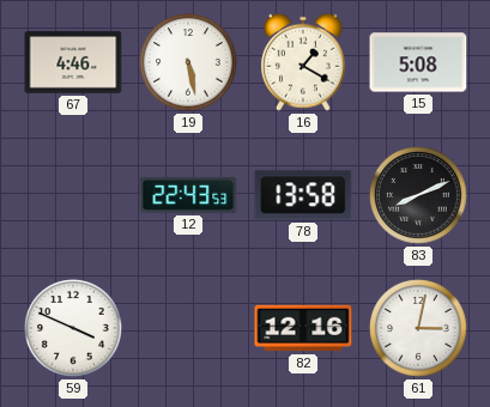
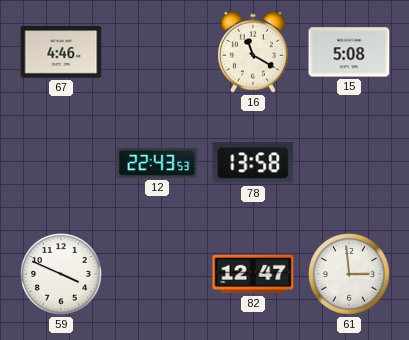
19: 5:28 -> none (188, 62)
16: 1:20 -> 11:20 (254, 52)
83: 8:11 -> none (418, 195)
82: 12:16 -> 12:47 (253, 274)
61: 3:02 -> 2:59 (349, 274)
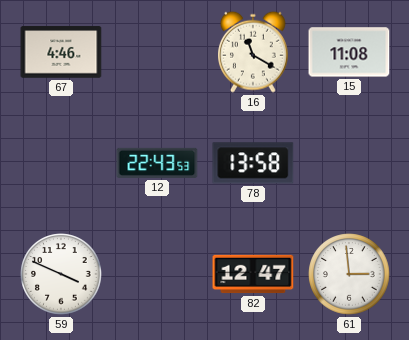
15: 5:08 -> 11:08 (349, 52)
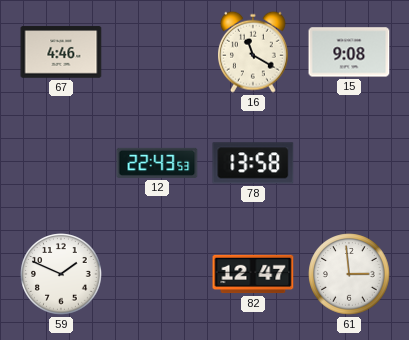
15: 11:08 -> 9:08 (349, 52)
59: 3:49 -> 1:49 (61, 274)
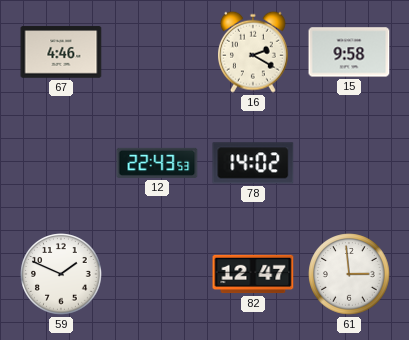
16: 11:20 -> 2:20 (254, 52)
15: 9:08 -> 9:58 (349, 52)
78: 13:58 -> 14:02 (253, 163)
